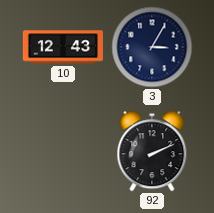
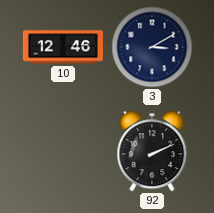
10: 12:43 -> 12:46 (62, 47)
3: 3:05 -> 3:10 (152, 47)
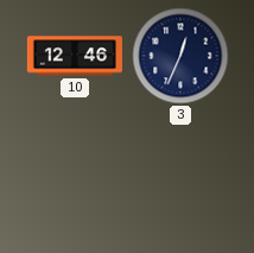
3: 3:10 -> 12:34 (180, 56)
92: 2:11 -> none (152, 151)
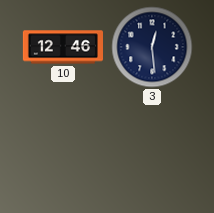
3: 12:34 -> 12:29 (152, 47)
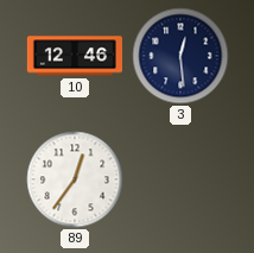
89: none -> 12:36 (75, 179)
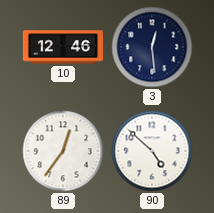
90: none -> 4:52 (152, 151)
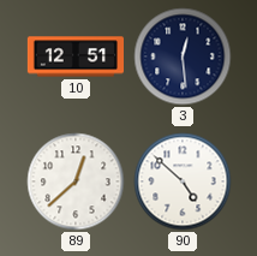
10: 12:46 -> 12:51 (74, 56)
89: 12:36 -> 12:38 (76, 181)
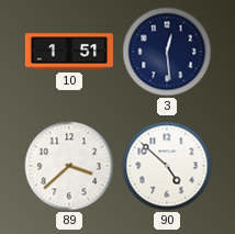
10: 12:51 -> 1:51 (68, 52)
89: 12:38 -> 3:38 (69, 166)
